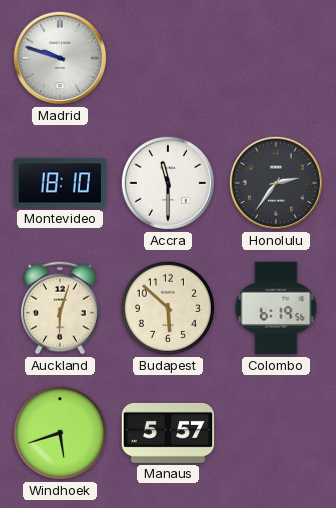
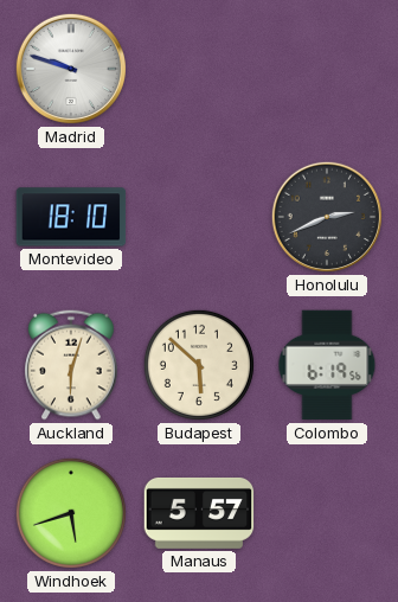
Accra: 11:30 -> none (168, 183)
Honolulu: 2:36 -> 2:41 (327, 217)
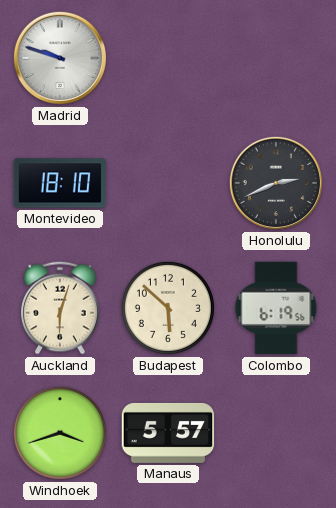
Windhoek: 5:42 -> 3:42 (60, 433)
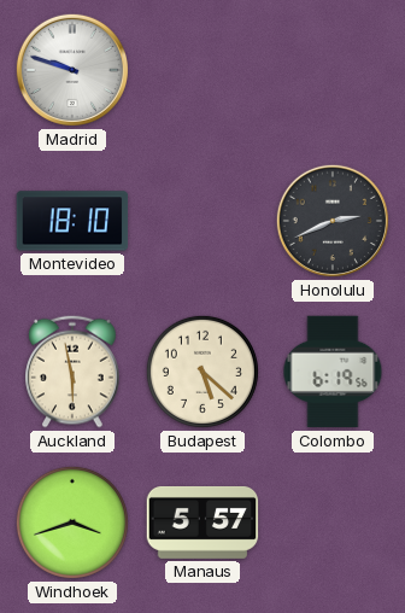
Auckland: 6:03 -> 5:58 (72, 372)
Budapest: 5:52 -> 5:22 (202, 372)
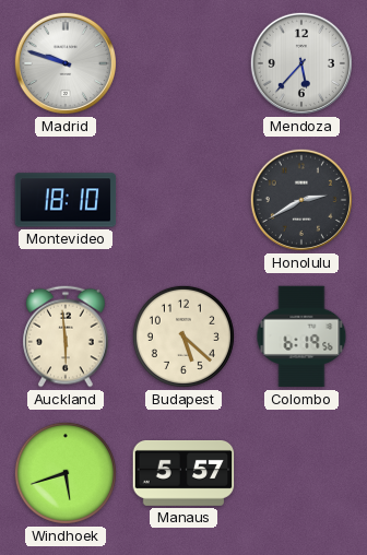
Mendoza: none -> 5:37 (301, 63)
Honolulu: 2:41 -> 2:40 (301, 200)
Auckland: 5:58 -> 5:59 (66, 336)
Windhoek: 3:42 -> 5:42 (66, 473)
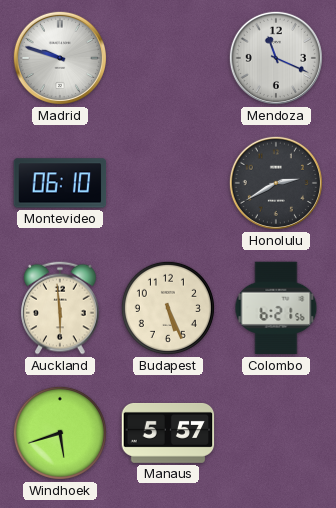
Mendoza: 5:37 -> 11:19 (276, 58)
Montevideo: 18:10 -> 06:10 (60, 183)
Budapest: 5:22 -> 5:26 (168, 308)
Colombo: 6:19 -> 6:21 (276, 308)
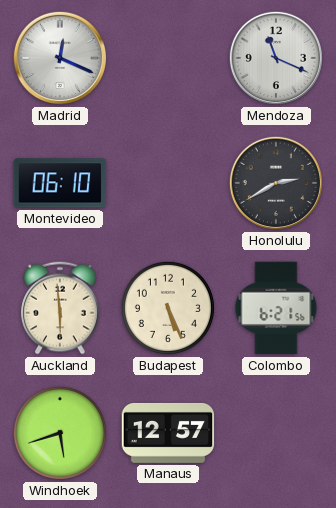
Madrid: 9:48 -> 12:19 (60, 58)
Manaus: 5:57 -> 12:57 (168, 433)
